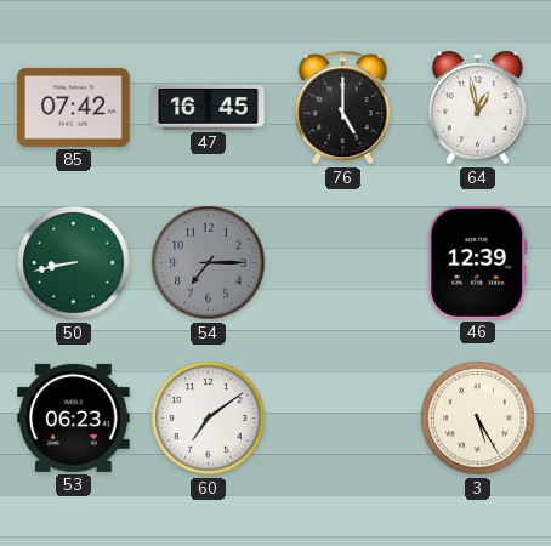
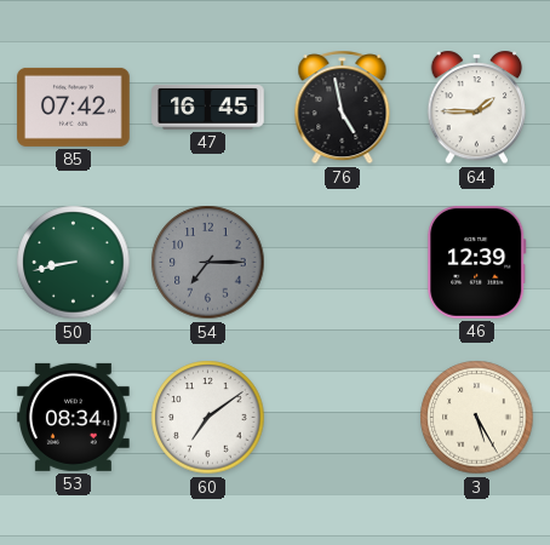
76: 5:00 -> 4:58 (343, 108)
64: 12:58 -> 1:45 (477, 108)
53: 06:23 -> 08:34 (74, 417)
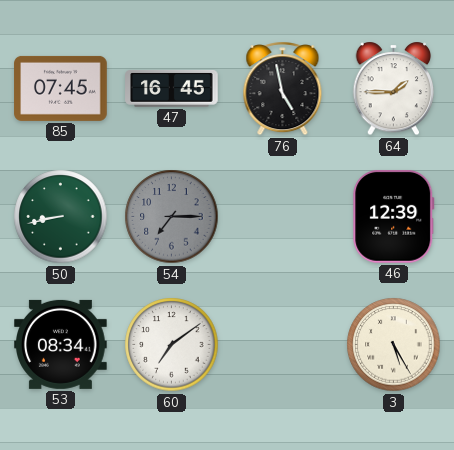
85: 07:42 -> 07:45 (61, 88)
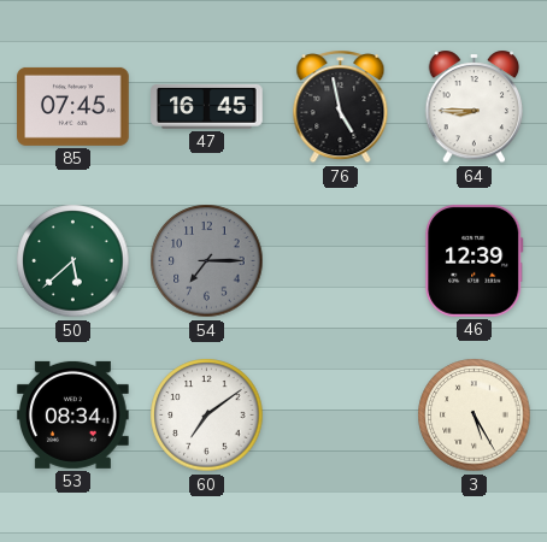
64: 1:45 -> 8:45 (475, 107)
50: 8:43 -> 5:38 (73, 261)
